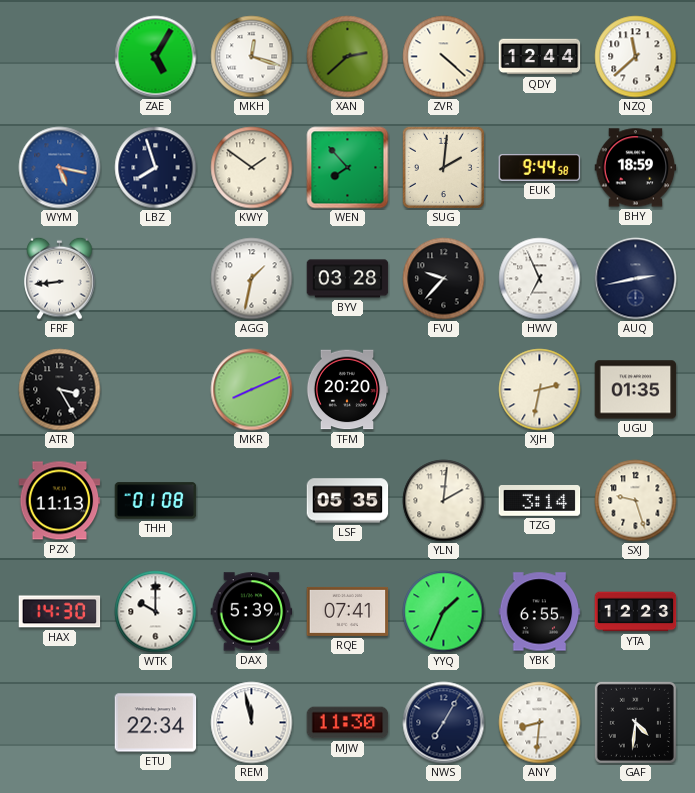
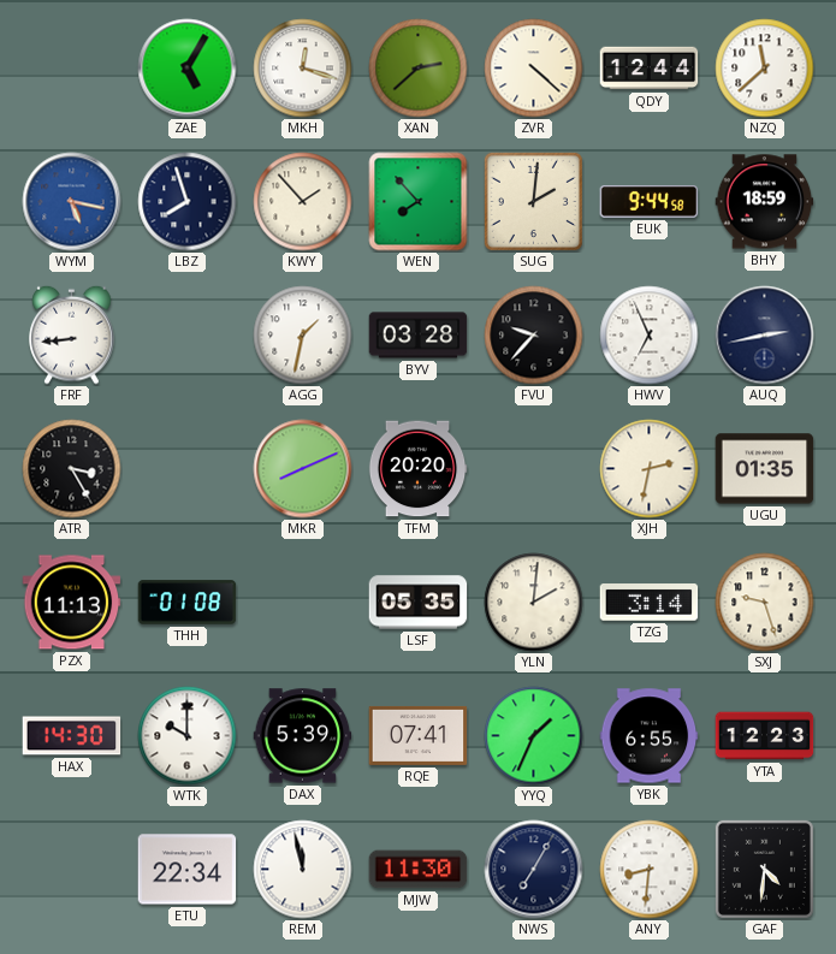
KWY: 1:51 -> 1:53 (303, 202)
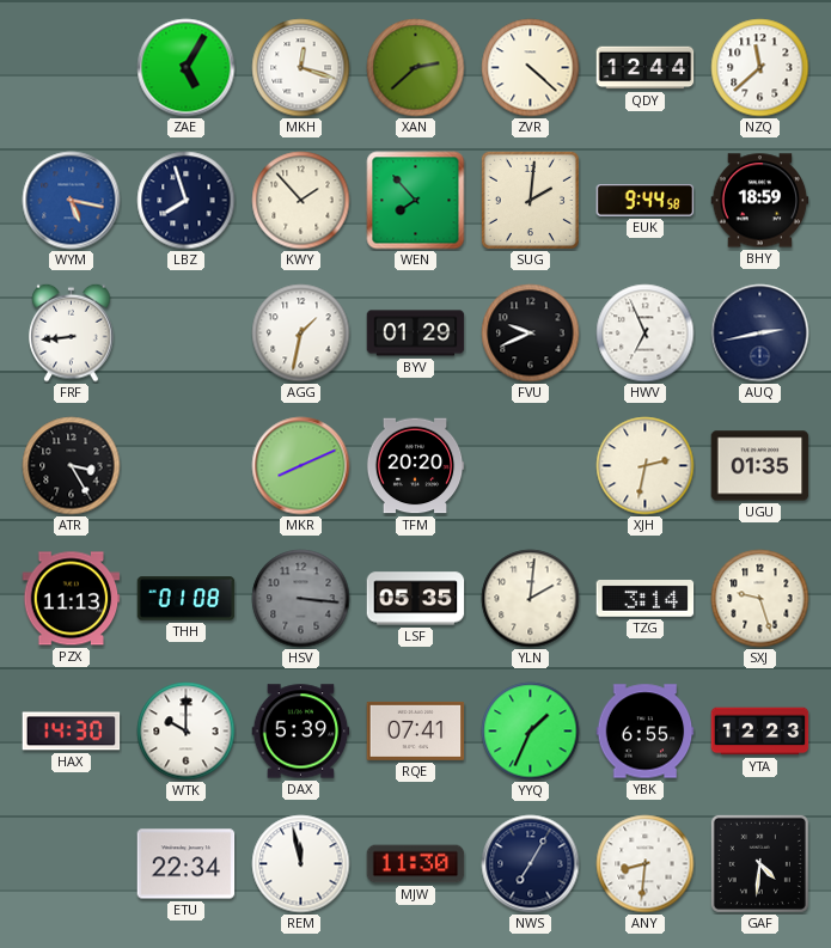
BYV: 03:28 -> 01:29 (416, 334)
FVU: 9:37 -> 9:41 (531, 334)
HSV: none -> 3:16 (301, 599)
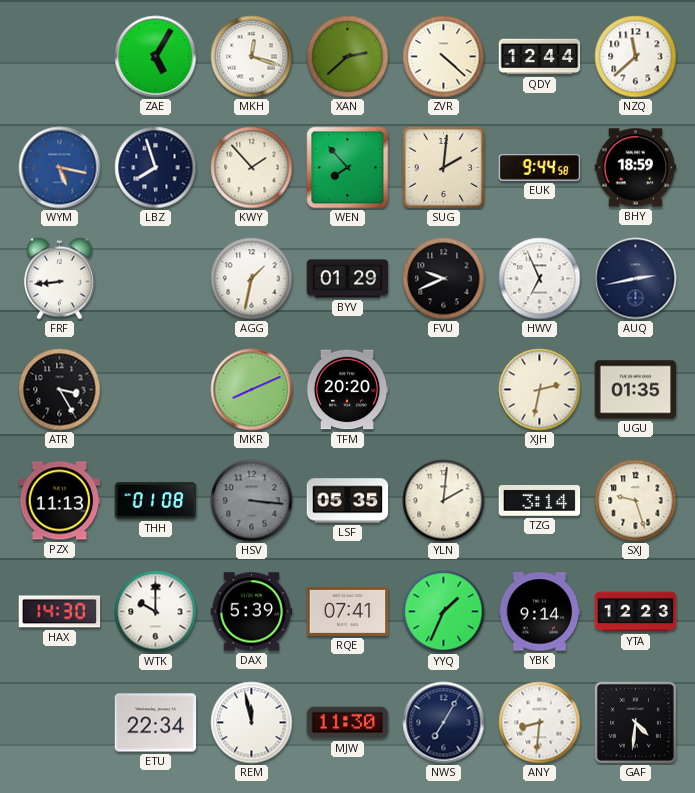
YBK: 6:55 -> 9:14 (540, 612)
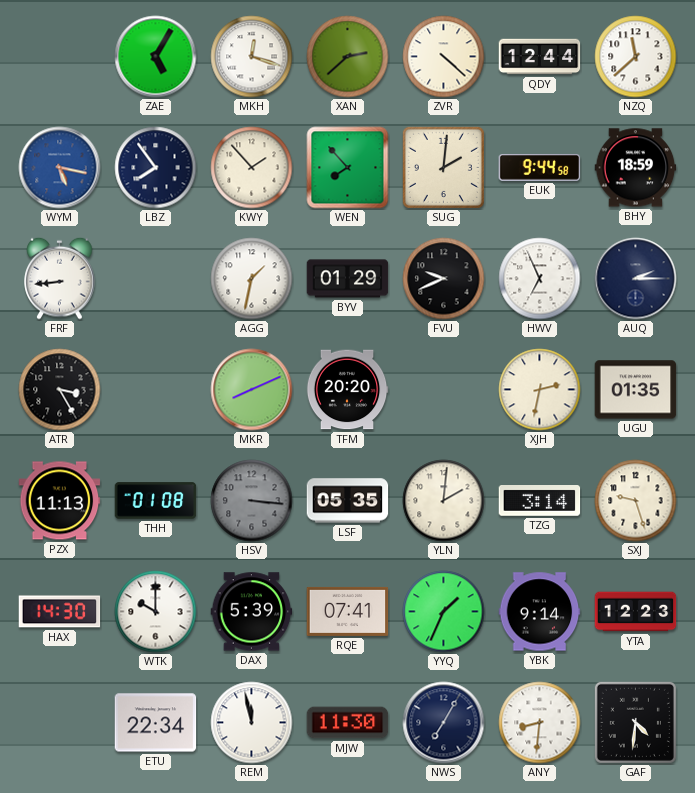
LBZ: 7:57 -> 7:54 (156, 168)
AUQ: 2:43 -> 2:15 (636, 279)
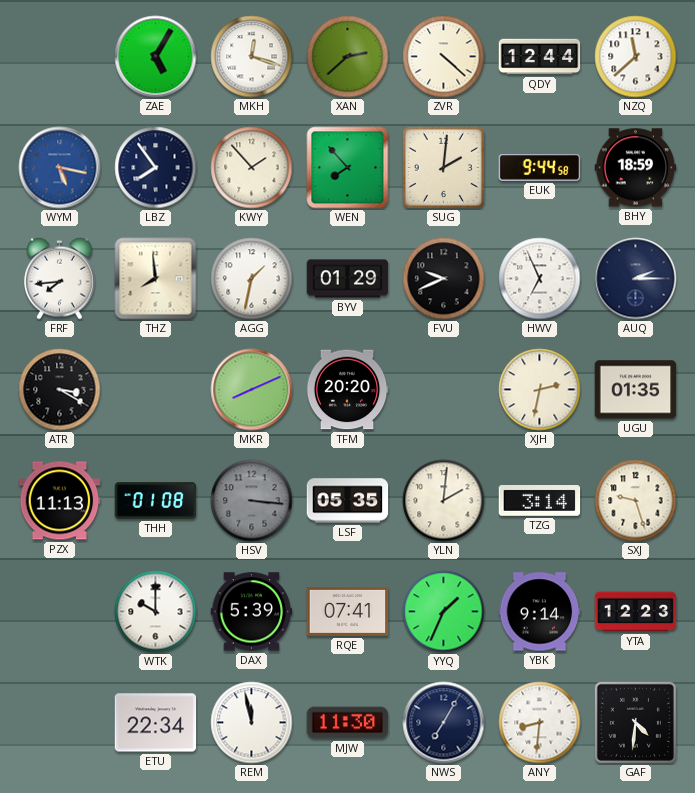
FRF: 8:44 -> 7:44 (60, 278)
THZ: none -> 7:59 (156, 279)
ATR: 3:25 -> 3:20 (60, 390)
HAX: 14:30 -> none (60, 612)
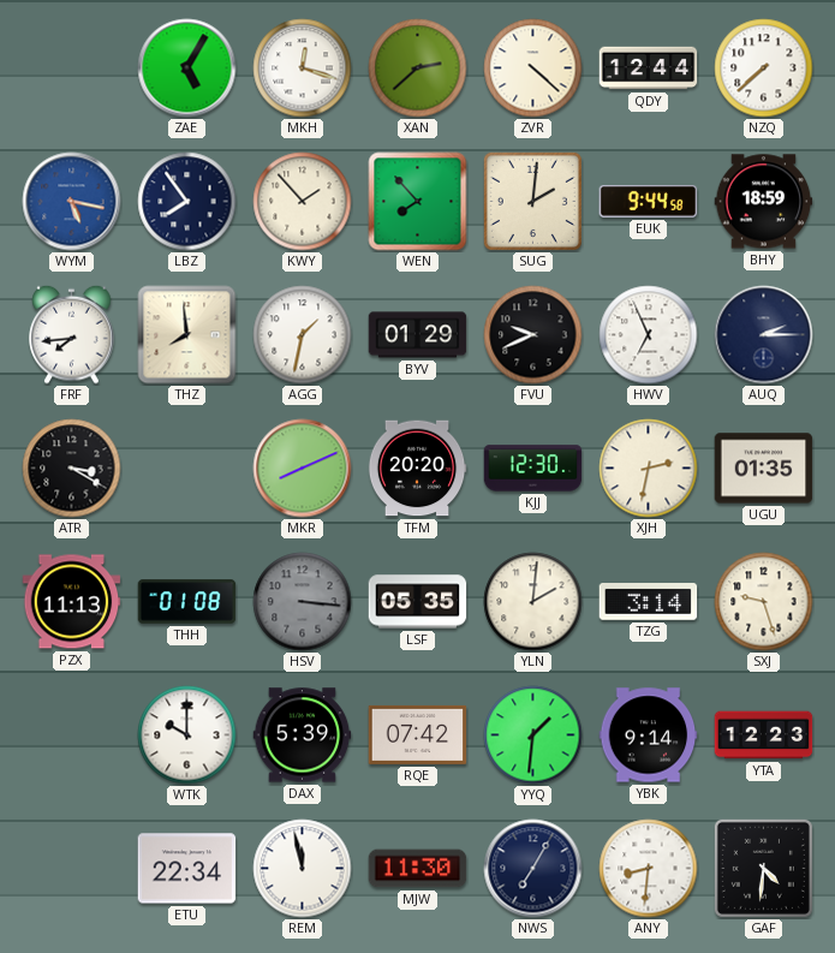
NZQ: 11:38 -> 7:38 (764, 69)
KJJ: none -> 12:30 (533, 469)
RQE: 07:41 -> 07:42 (418, 734)
YYQ: 1:34 -> 1:31 (533, 735)
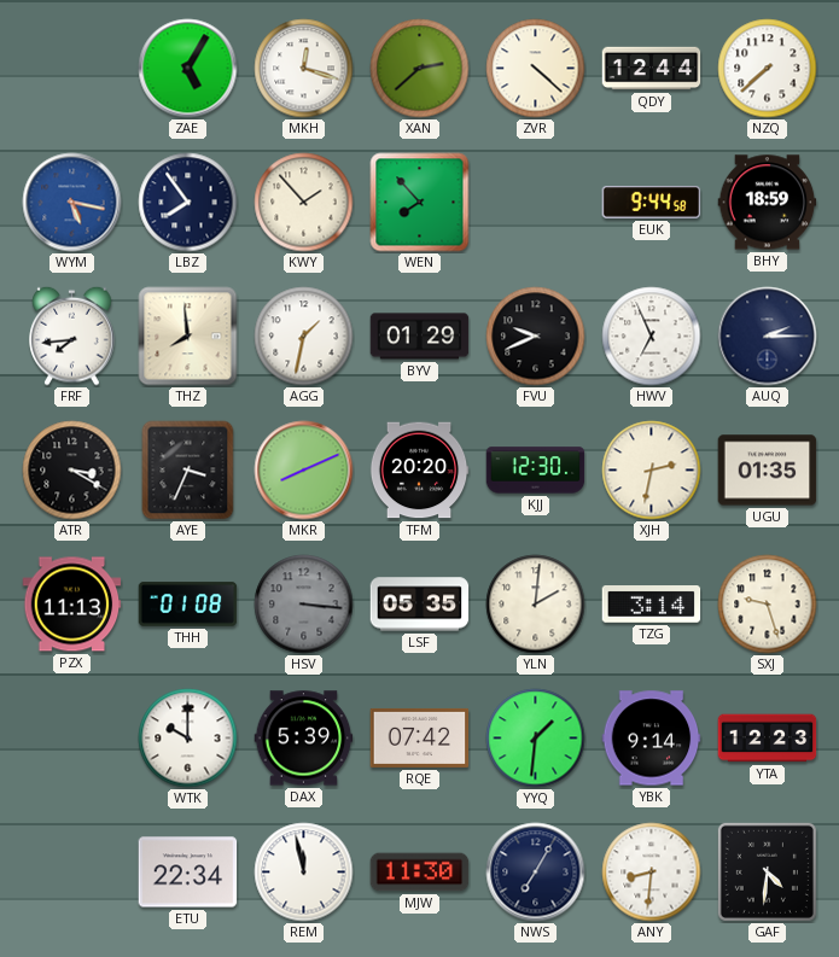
SUG: 2:01 -> none (532, 201)
AYE: none -> 3:34 (188, 471)
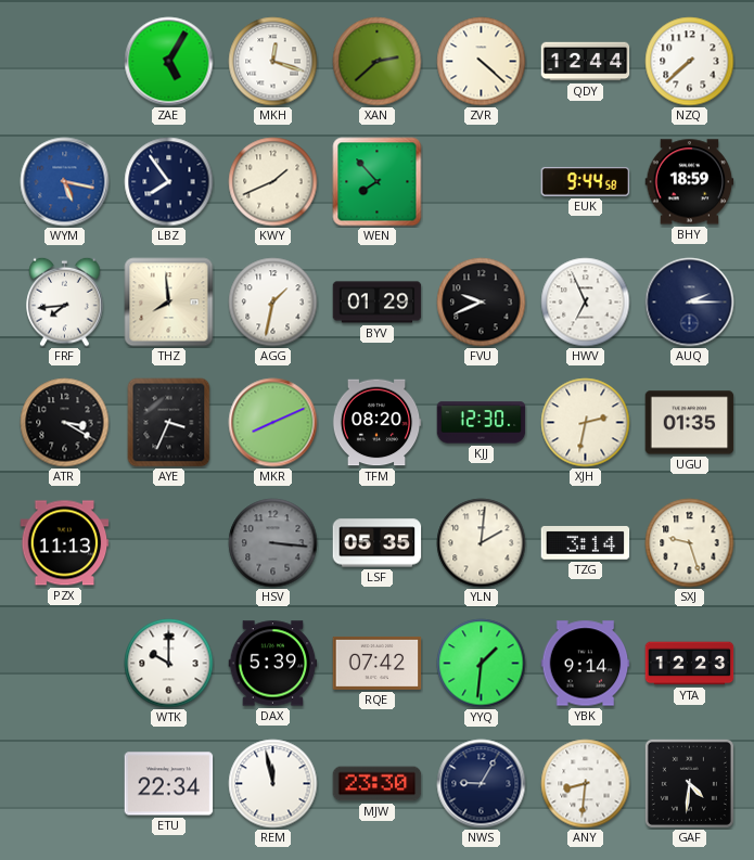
KWY: 1:53 -> 1:41 (273, 182)
TFM: 20:20 -> 08:20 (376, 423)
THH: 01:08 -> none (188, 605)
MJW: 11:30 -> 23:30 (378, 784)
NWS: 7:05 -> 9:05 (482, 784)
